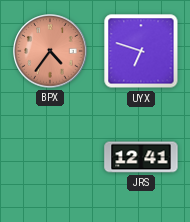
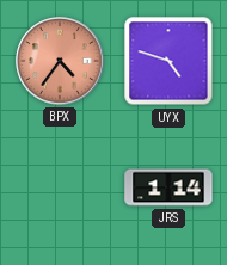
UYX: 6:48 -> 4:48 (168, 61)
JRS: 12:41 -> 1:14 (168, 187)
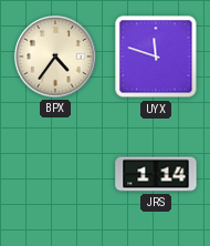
BPX dial: salmon -> cream (55, 57)
UYX: 4:48 -> 11:48 (156, 57)
